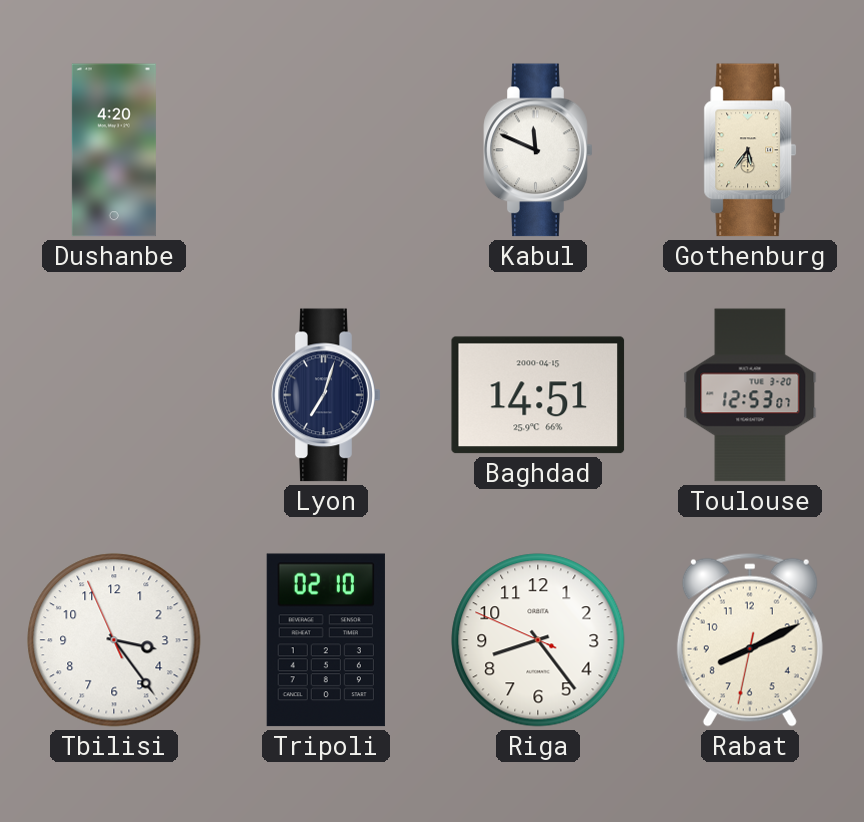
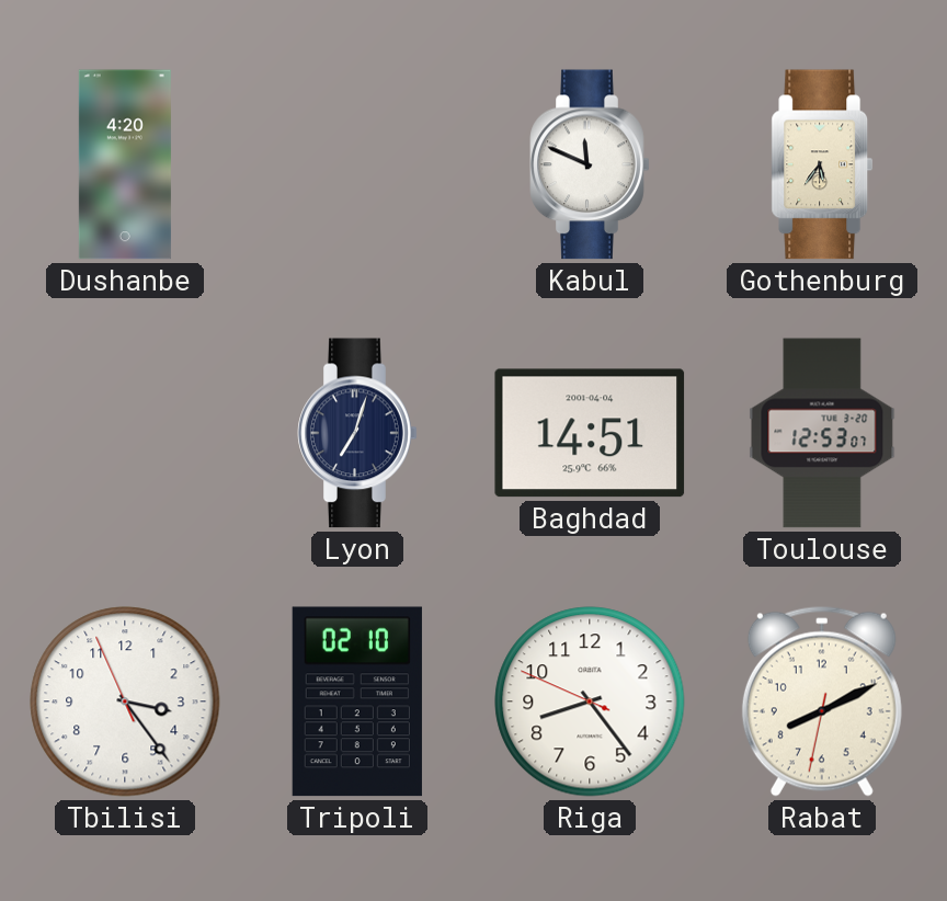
Baghdad date: 2000-04-15 -> 2001-04-04 (590, 433)
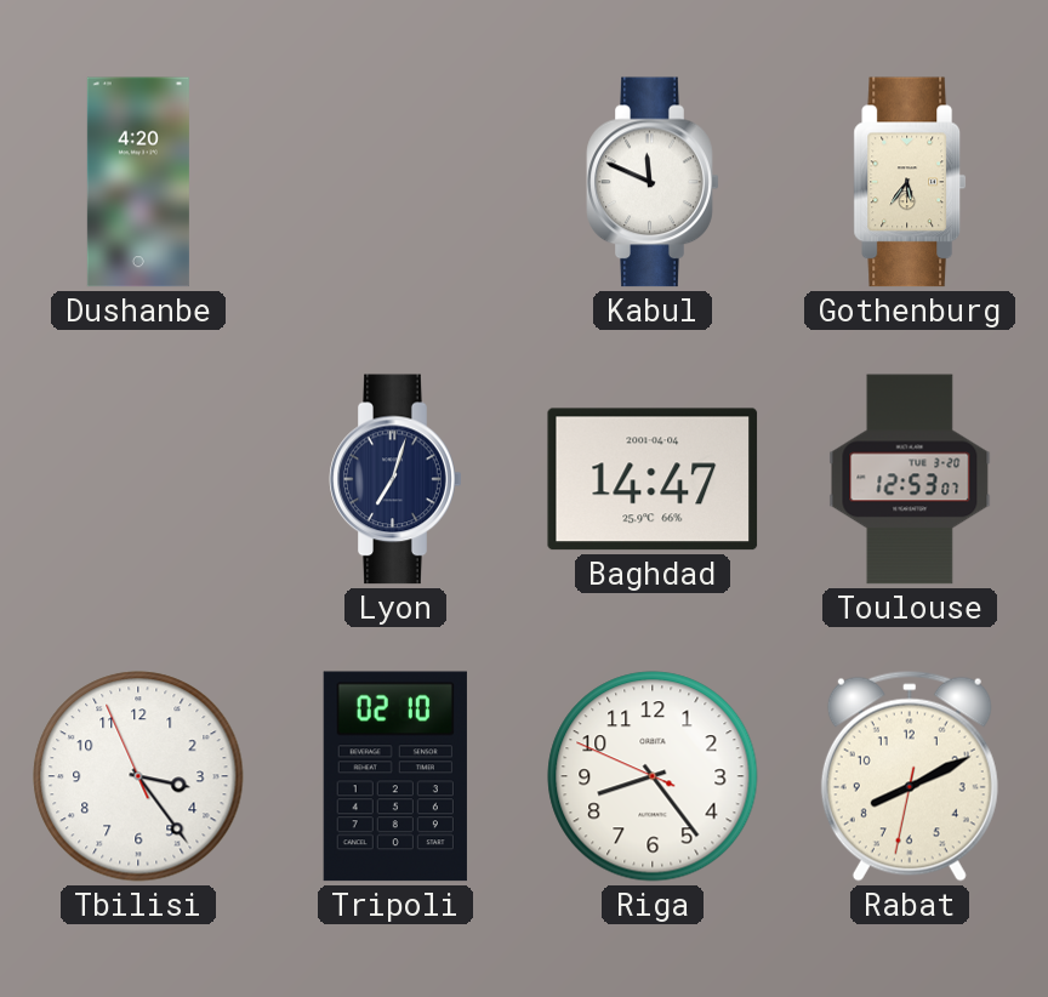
Baghdad: 14:51 -> 14:47 (653, 479)
